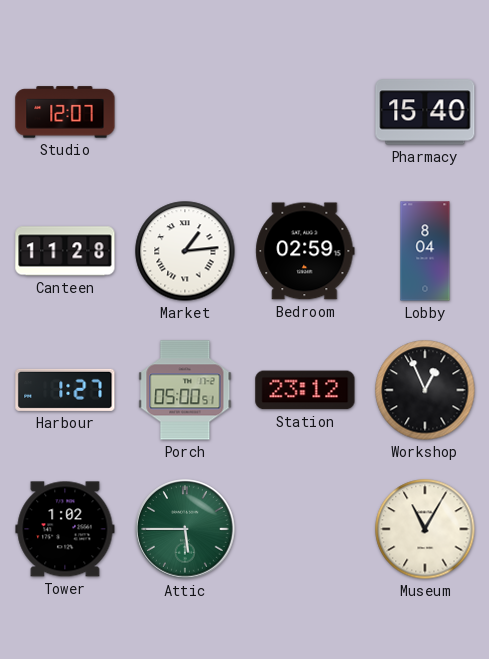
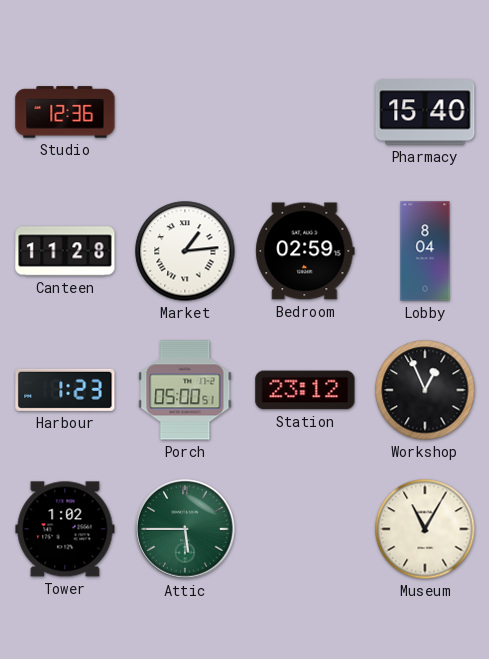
Studio: 12:07 -> 12:36 (65, 112)
Harbour: 1:27 -> 1:23 (65, 390)
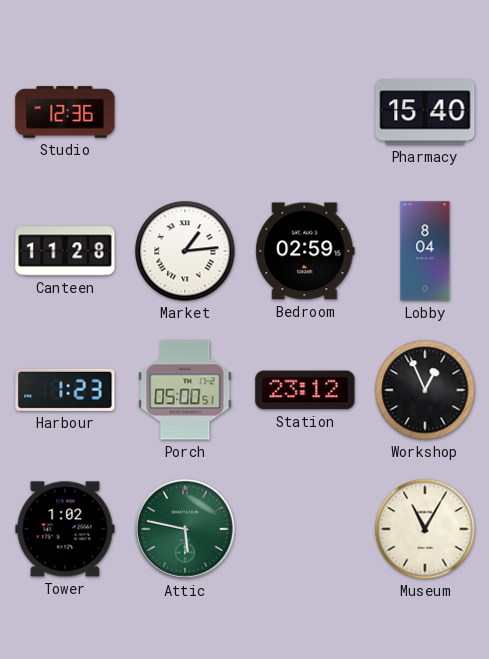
Attic: 5:45 -> 5:47 (185, 529)
